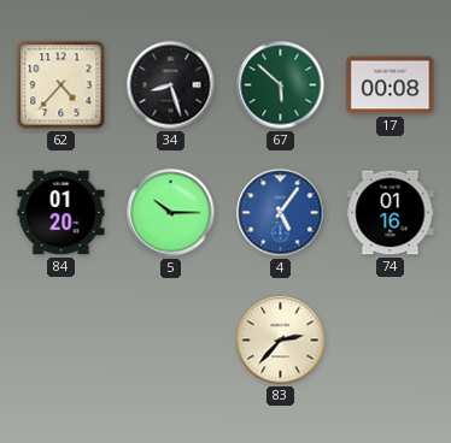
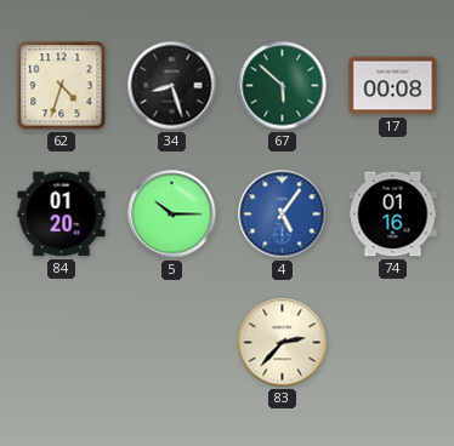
62: 4:37 -> 4:33 (62, 86)
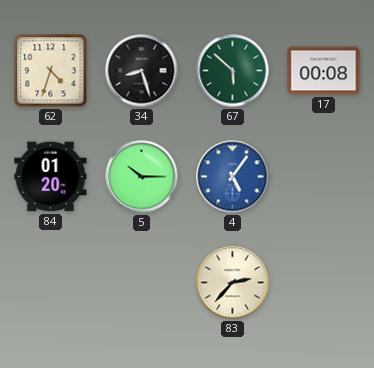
74: 01:16 -> none (393, 215)
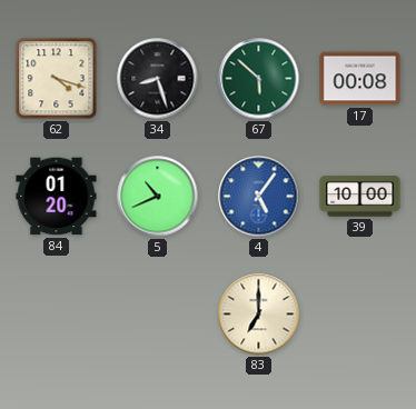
62: 4:33 -> 4:18 (57, 79)
5: 10:15 -> 10:41 (158, 197)
39: none -> 10:00 (360, 197)
83: 2:37 -> 7:00 (259, 315)
